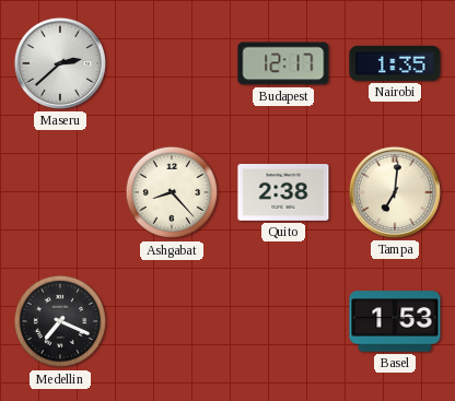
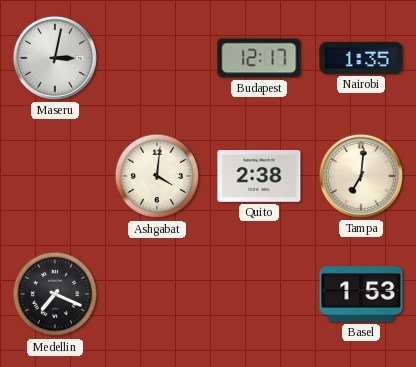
Maseru: 2:38 -> 3:02 (55, 58)
Ashgabat: 8:23 -> 4:01 (157, 176)
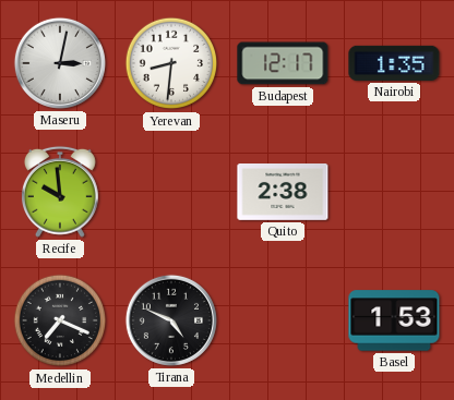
Yerevan: none -> 8:31 (171, 63)
Recife: none -> 9:59 (60, 192)
Ashgabat: 4:01 -> none (157, 176)
Tampa: 7:01 -> none (361, 176)
Tirana: none -> 4:49 (171, 320)
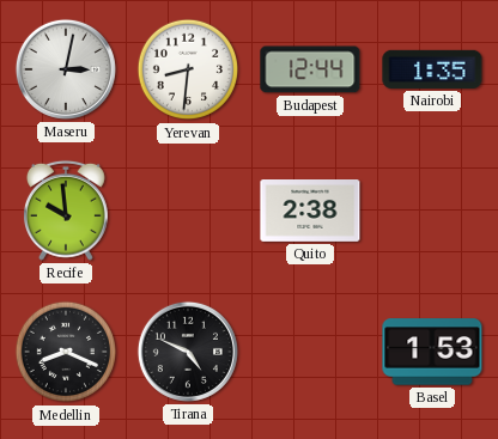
Budapest: 12:17 -> 12:44 (310, 69)
Medellin: 7:19 -> 8:19 (66, 352)
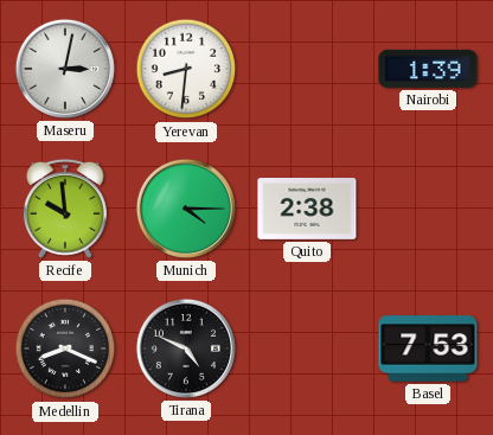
Budapest: 12:44 -> none (310, 69)
Nairobi: 1:35 -> 1:39 (428, 69)
Munich: none -> 4:15 (186, 209)
Basel: 1:53 -> 7:53 (428, 348)
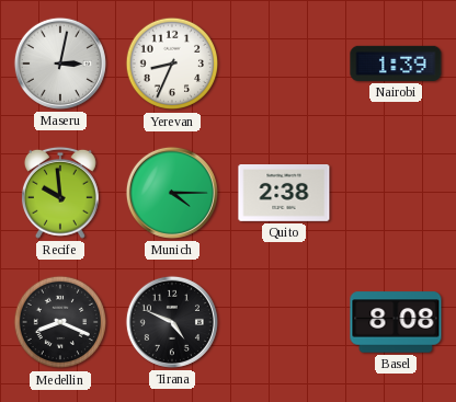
Yerevan: 8:31 -> 8:34 (172, 64)
Basel: 7:53 -> 8:08 (396, 322)
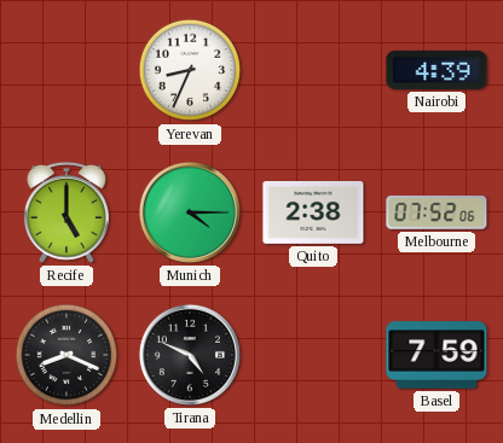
Maseru: 3:02 -> none (60, 64)
Nairobi: 1:39 -> 4:39 (436, 70)
Recife: 9:59 -> 5:00 (67, 212)
Melbourne: none -> 07:52 (436, 214)
Basel: 8:08 -> 7:59 (436, 355)
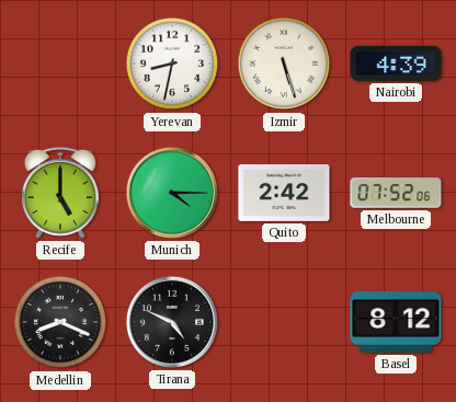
Yerevan: 8:34 -> 8:32 (172, 64)
Izmir: none -> 5:27 (284, 64)
Quito: 2:38 -> 2:42 (284, 194)
Basel: 7:59 -> 8:12 (396, 322)
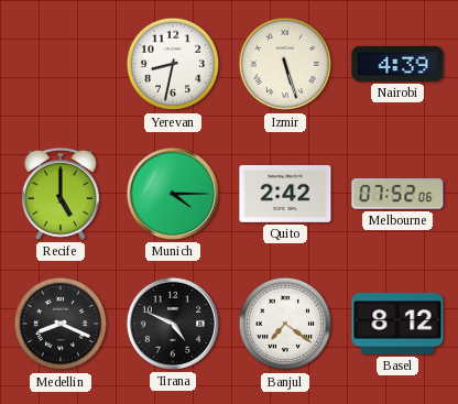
Banjul: none -> 7:21 (285, 324)
